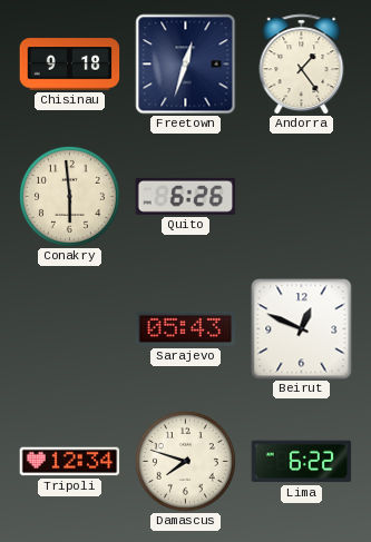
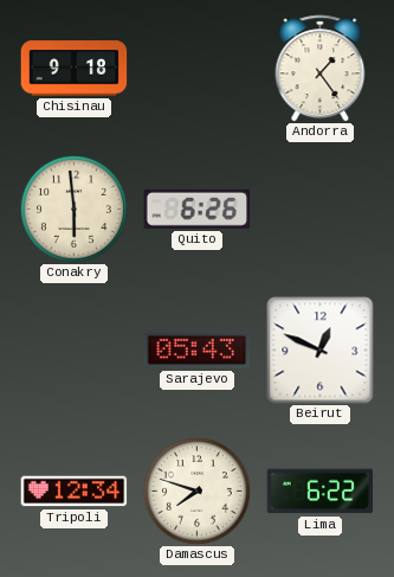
Freetown: 12:33 -> none (186, 65)
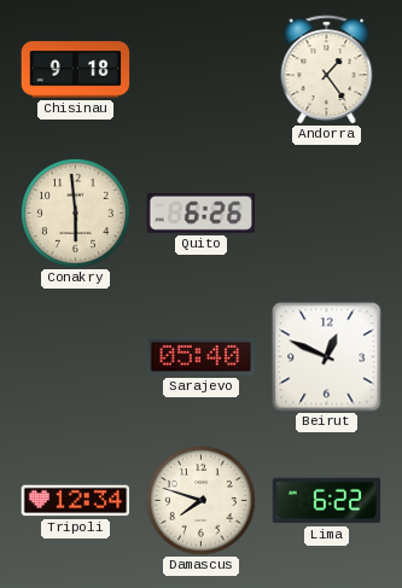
Sarajevo: 05:43 -> 05:40 (202, 356)
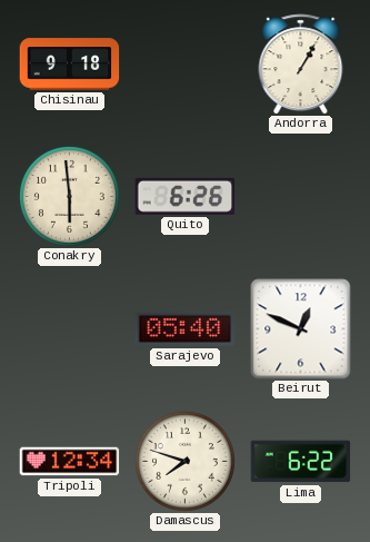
Andorra: 1:24 -> 1:05 (301, 65)
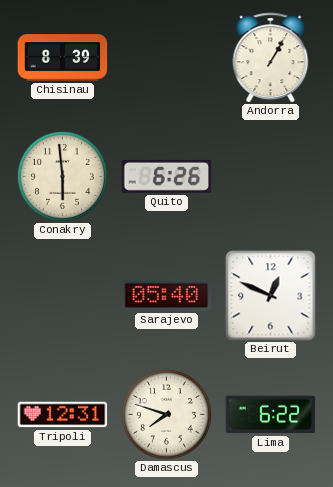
Chisinau: 9:18 -> 8:39 (63, 58)
Tripoli: 12:34 -> 12:31 (63, 415)
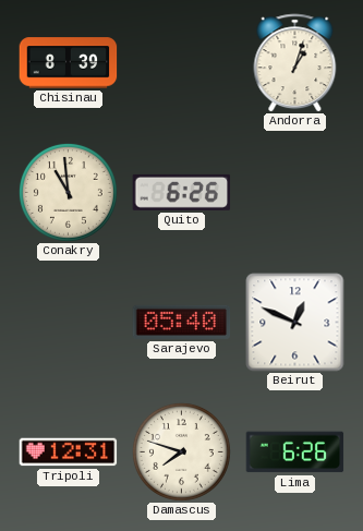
Andorra: 1:05 -> 1:03 (295, 63)
Conakry: 5:59 -> 10:59 (68, 192)
Lima: 6:22 -> 6:26 (295, 452)
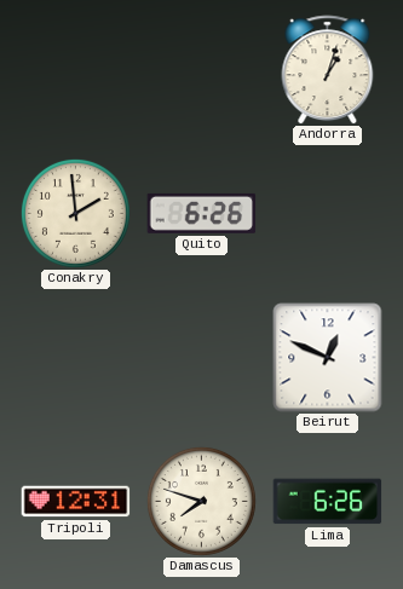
Chisinau: 8:39 -> none (69, 63)
Conakry: 10:59 -> 1:59 (75, 213)
Sarajevo: 05:40 -> none (182, 322)
